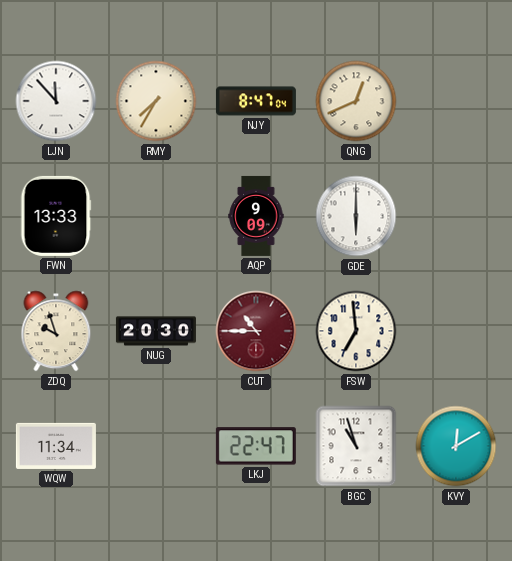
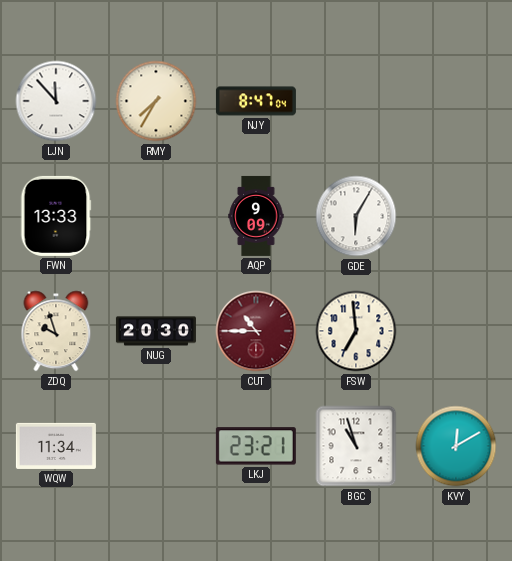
QNG: 12:41 -> none (356, 101)
GDE: 6:00 -> 6:05 (356, 216)
LKJ: 22:47 -> 23:21 (256, 446)
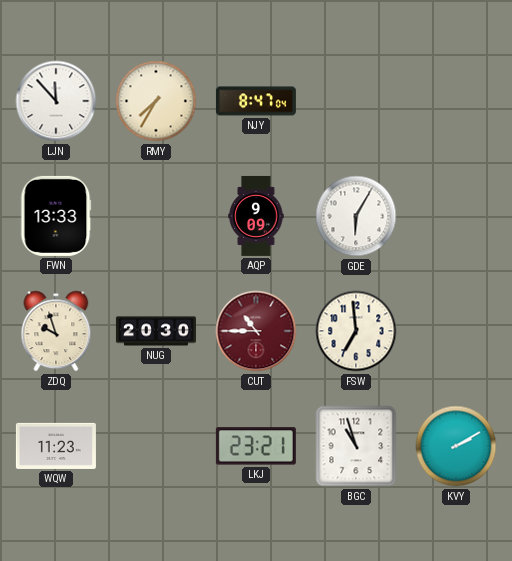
WQW: 11:34 -> 11:23 (56, 446)
KVY: 12:10 -> 2:10 (456, 446)
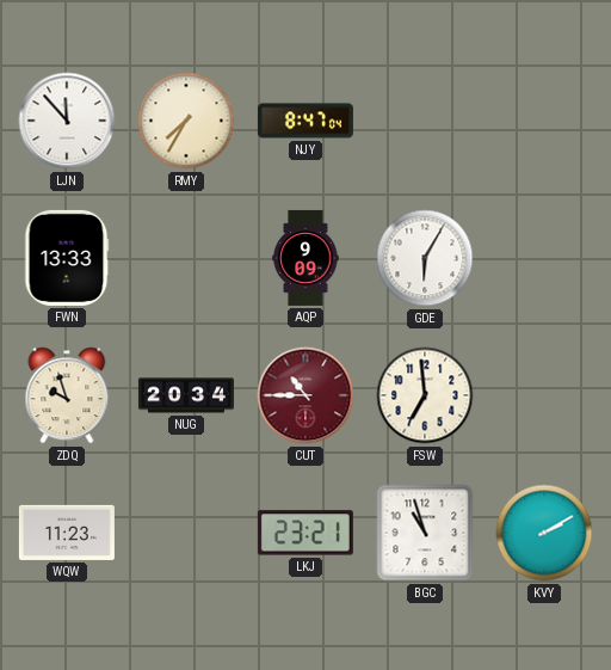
NUG: 20:30 -> 20:34 (186, 395)
